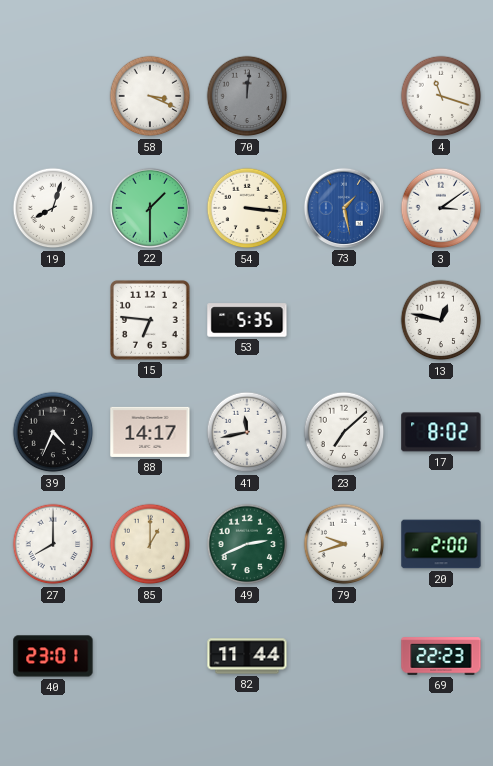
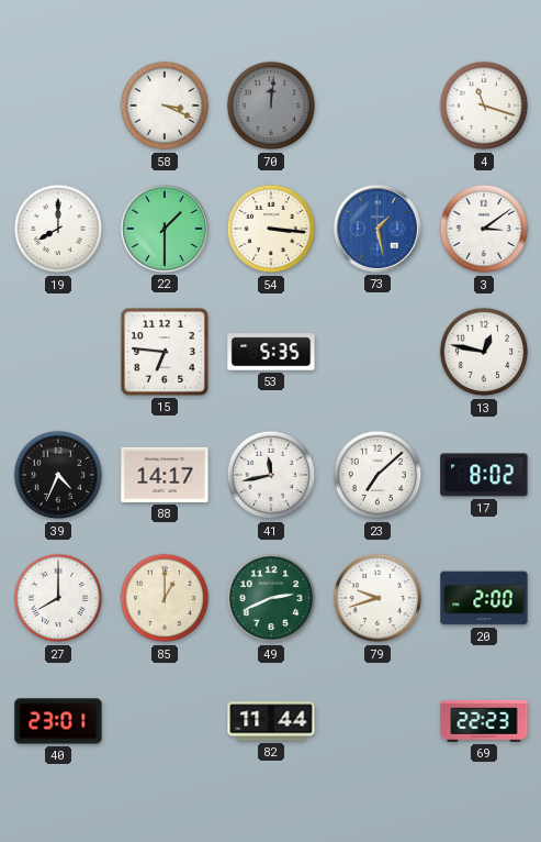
19: 8:03 -> 8:00 (58, 229)
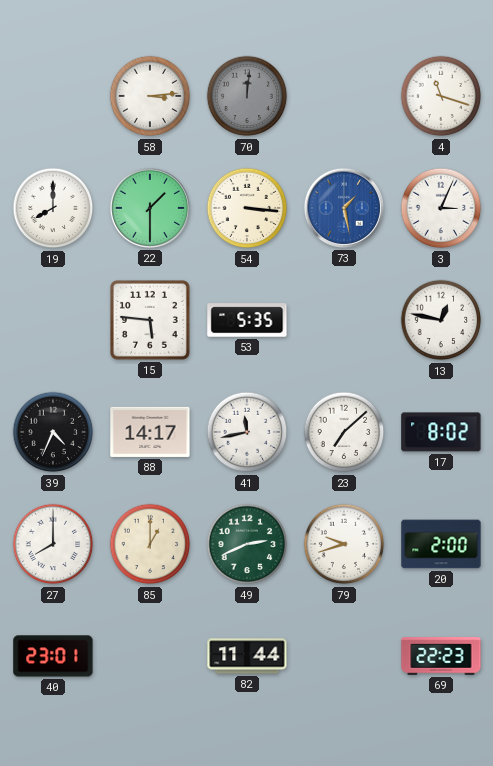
58: 3:19 -> 3:14 (150, 96)
3: 3:09 -> 3:04 (441, 208)
15: 6:46 -> 5:46 (150, 320)
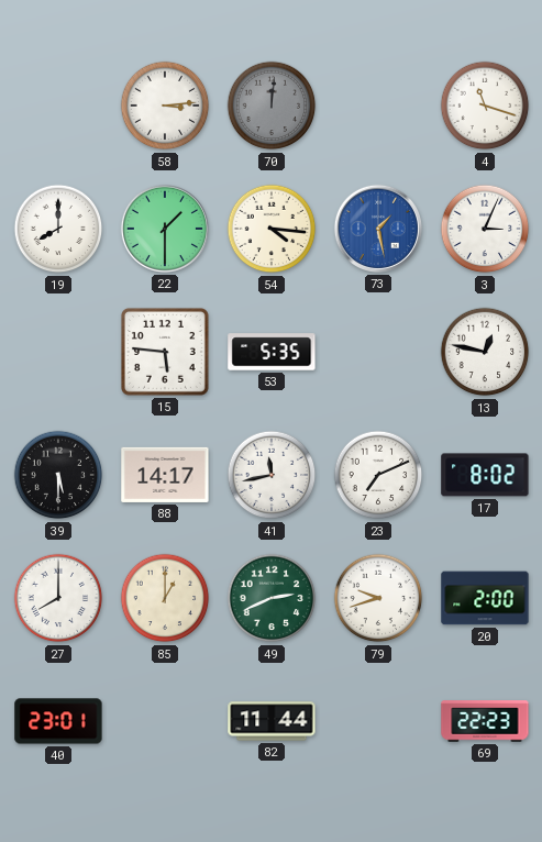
54: 3:16 -> 4:16 (272, 229)
39: 4:34 -> 5:30 (58, 475)
23: 7:08 -> 7:11 (378, 475)
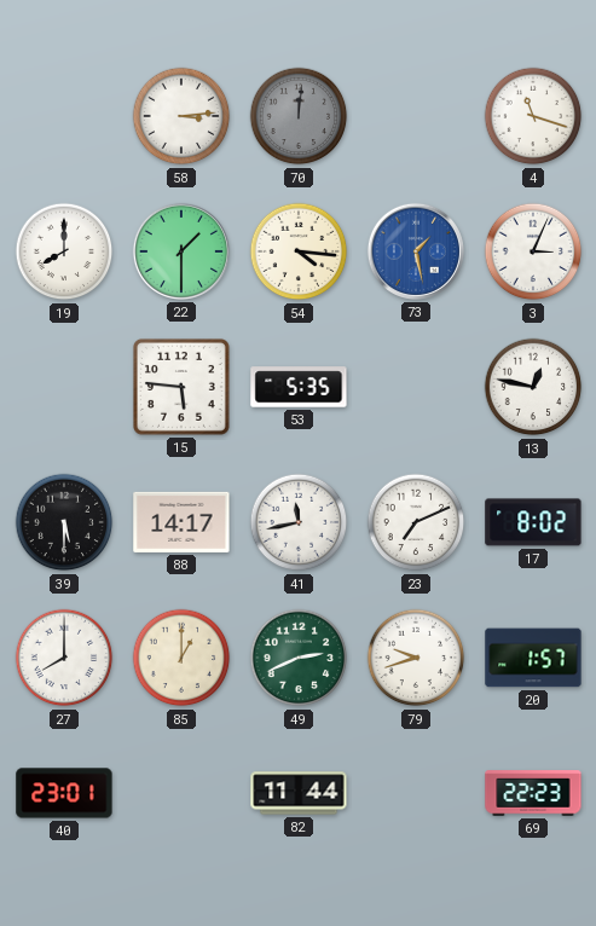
20: 2:00 -> 1:57 (533, 658)
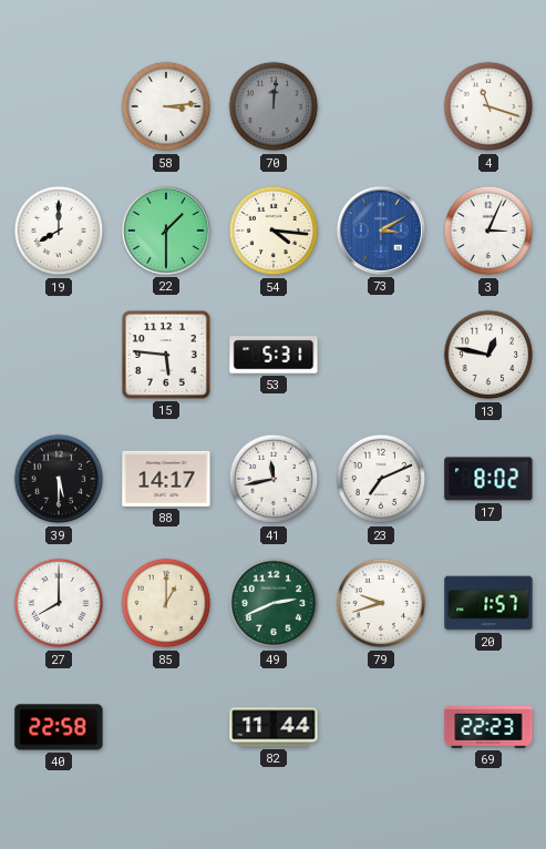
73: 1:28 -> 3:10 (381, 231)
53: 5:35 -> 5:31 (274, 355)
40: 23:01 -> 22:58 (59, 727)
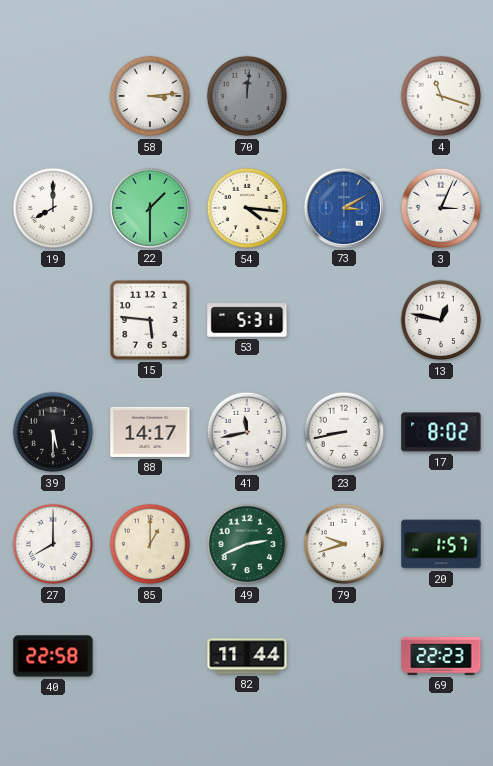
23: 7:11 -> 8:43 (344, 432)
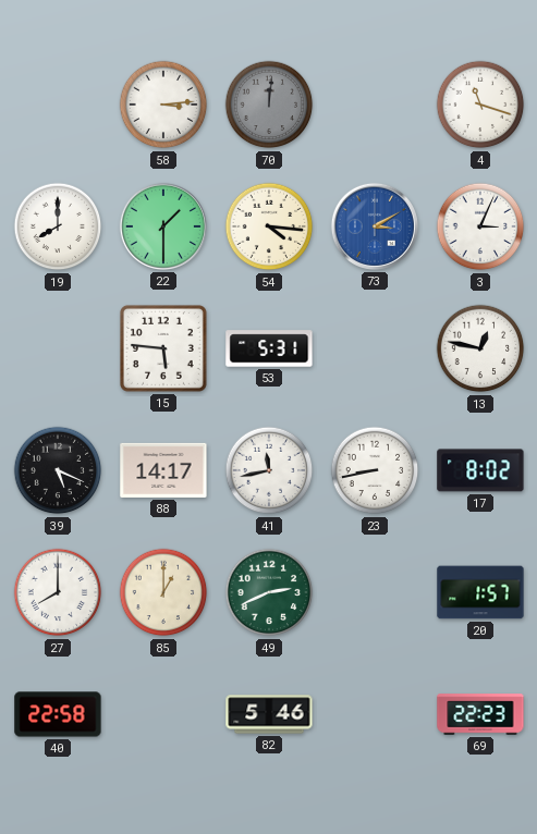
39: 5:30 -> 5:19 (58, 470)
79: 9:42 -> none (344, 544)
82: 11:44 -> 5:46 (269, 714)
